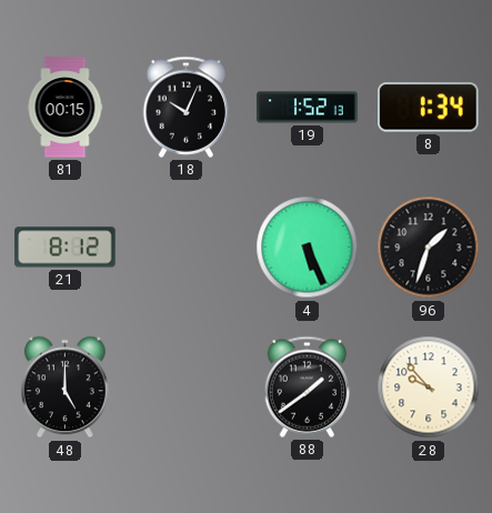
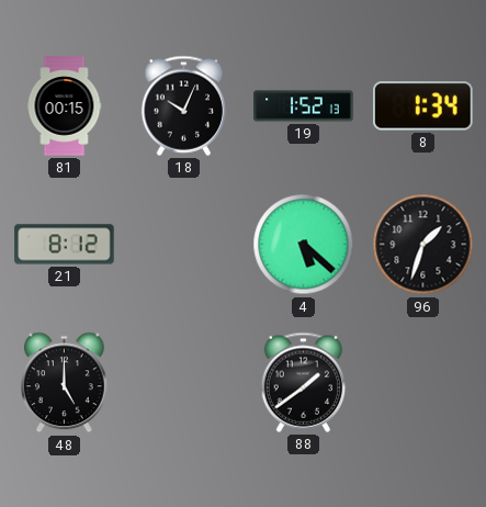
4: 5:26 -> 5:22 (304, 245)
28: 9:53 -> none (429, 388)
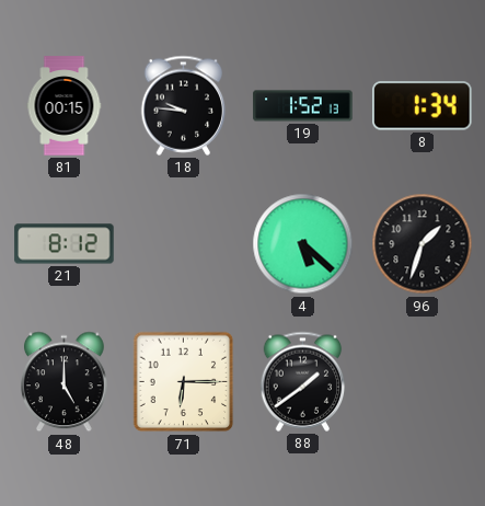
18: 10:04 -> 9:46 (184, 105)
71: none -> 6:15 (184, 382)
